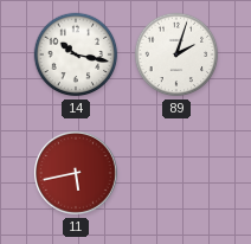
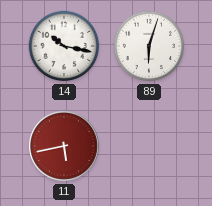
89: 2:03 -> 6:03 (149, 46)
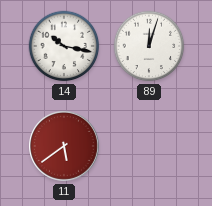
89: 6:03 -> 12:03 (149, 46)
11: 5:43 -> 5:39 (65, 147)
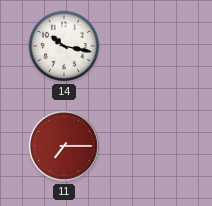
89: 12:03 -> none (149, 46)
11: 5:39 -> 7:15 (65, 147)
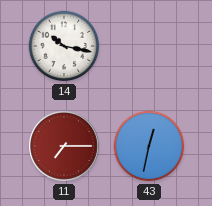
43: none -> 12:32 (149, 146)
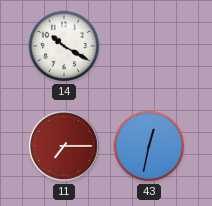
14: 10:17 -> 10:20 (64, 46)
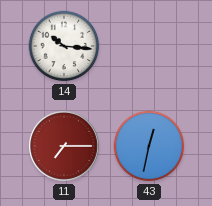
14: 10:20 -> 10:16 (64, 46)
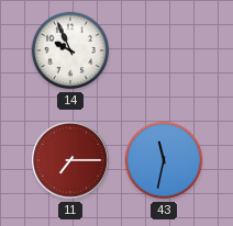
14: 10:16 -> 9:56 (70, 50)
43: 12:32 -> 11:32 (164, 160)
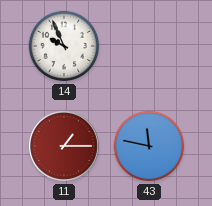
11: 7:15 -> 1:15 (65, 147)
43: 11:32 -> 11:47 (149, 146)
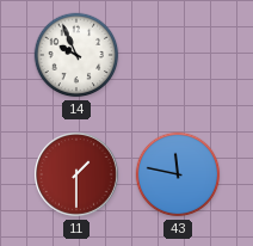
11: 1:15 -> 1:30 (78, 176)
